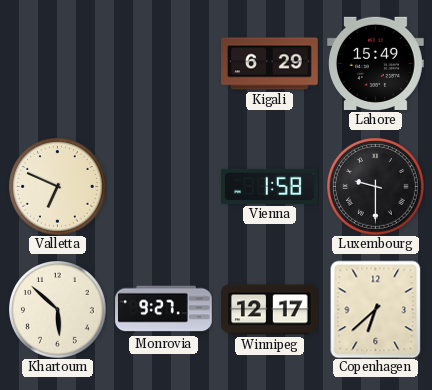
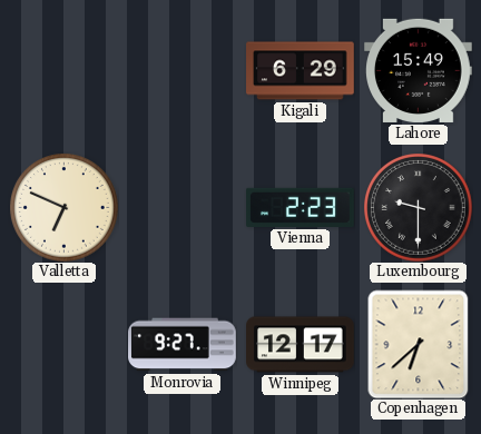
Vienna: 1:58 -> 2:23 (301, 207)
Khartoum: 5:52 -> none (58, 310)
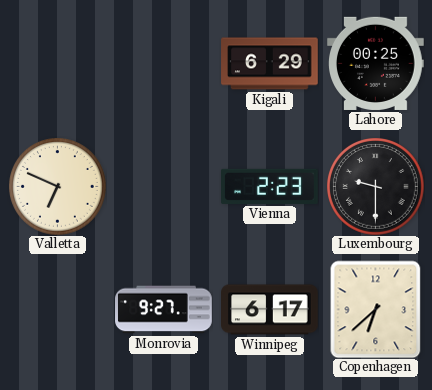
Lahore: 15:49 -> 00:25 (376, 63)
Winnipeg: 12:17 -> 6:17 (270, 310)
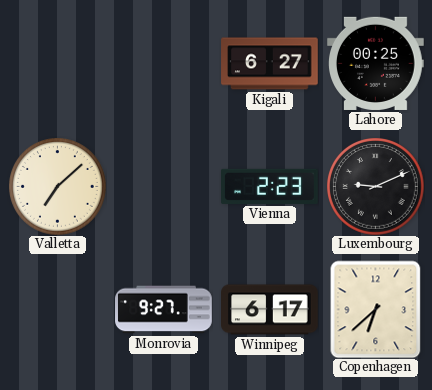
Kigali: 6:29 -> 6:27 (270, 64)
Valletta: 6:49 -> 7:08 (58, 187)
Luxembourg: 9:30 -> 9:11 (376, 187)
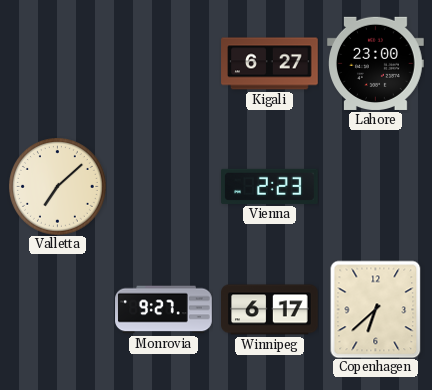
Lahore: 00:25 -> 23:00 (376, 63)
Luxembourg: 9:11 -> none (376, 187)
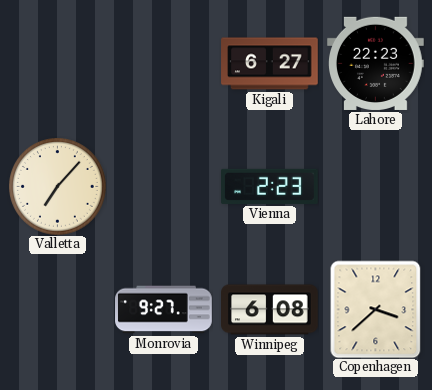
Lahore: 23:00 -> 22:23 (376, 63)
Valletta: 7:08 -> 7:07 (58, 187)
Winnipeg: 6:17 -> 6:08 (270, 310)
Copenhagen: 6:38 -> 3:38 (376, 309)
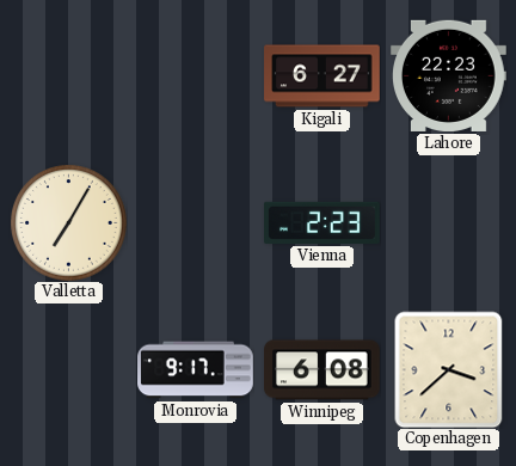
Valletta: 7:07 -> 7:05 (69, 223)
Monrovia: 9:27 -> 9:17 (196, 370)
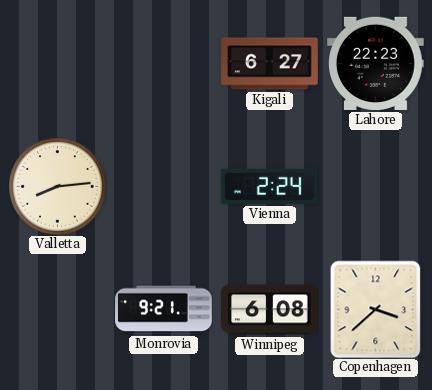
Valletta: 7:05 -> 8:14 (58, 187)
Vienna: 2:23 -> 2:24 (270, 186)
Monrovia: 9:17 -> 9:21 (164, 310)
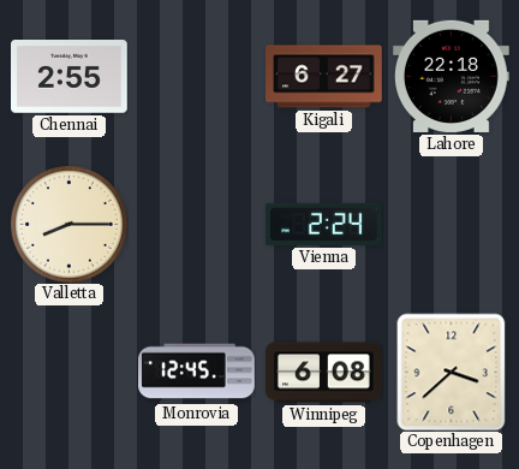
Chennai: none -> 2:55 (70, 77)
Lahore: 22:23 -> 22:18 (452, 76)
Valletta: 8:14 -> 8:15 (70, 225)
Monrovia: 9:21 -> 12:45 (197, 373)
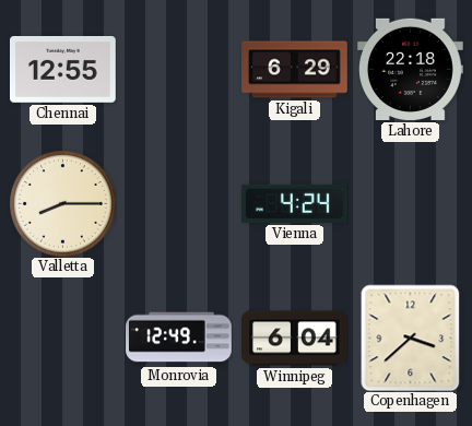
Chennai: 2:55 -> 12:55 (63, 70)
Kigali: 6:27 -> 6:29 (295, 70)
Vienna: 2:24 -> 4:24 (295, 203)
Monrovia: 12:45 -> 12:49 (179, 339)
Winnipeg: 6:08 -> 6:04 (295, 339)
